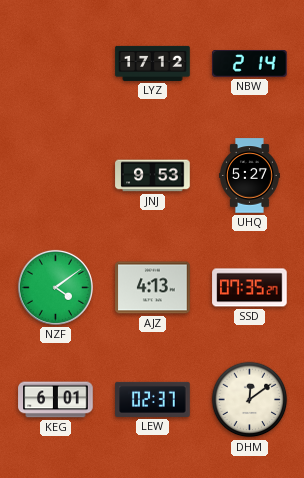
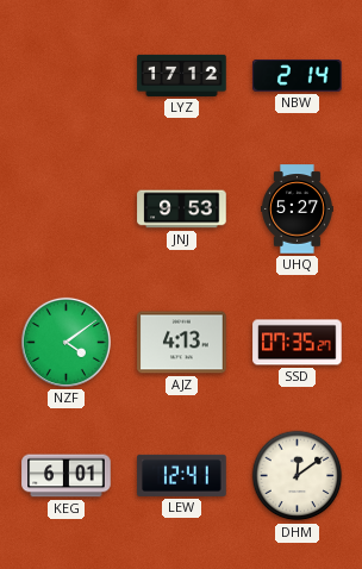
LEW: 02:37 -> 12:41 (182, 475)
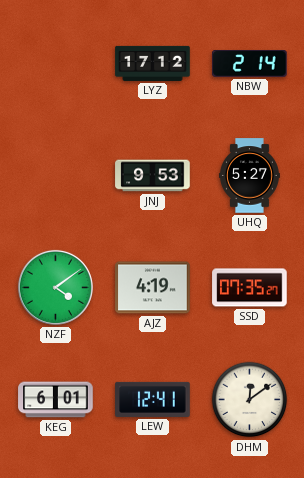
AJZ: 4:13 -> 4:19 (153, 288)
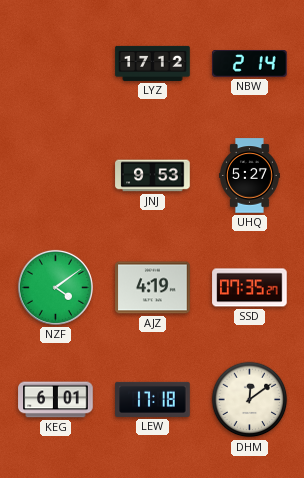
LEW: 12:41 -> 17:18 (153, 399)
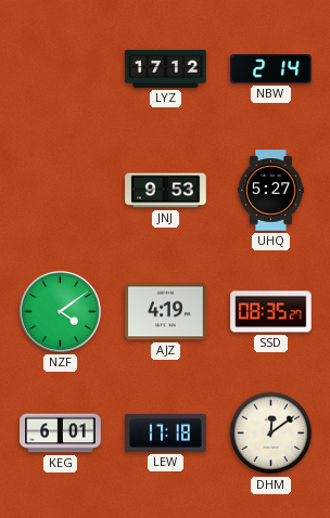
SSD: 07:35 -> 08:35 (271, 312)
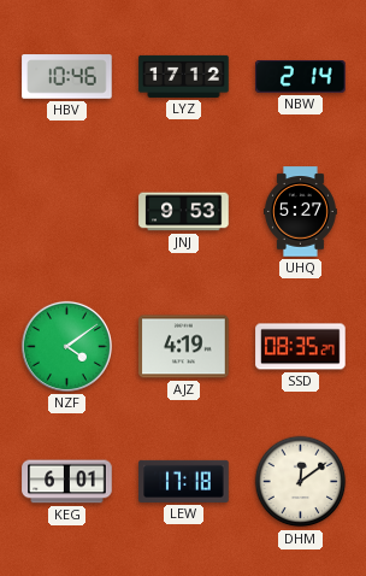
HBV: none -> 10:46 (67, 77)
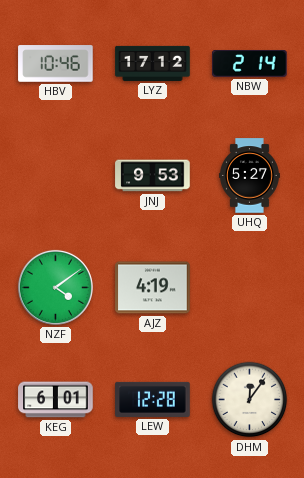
SSD: 08:35 -> none (301, 347)
LEW: 17:18 -> 12:28 (153, 399)
DHM: 12:09 -> 12:06 (250, 400)
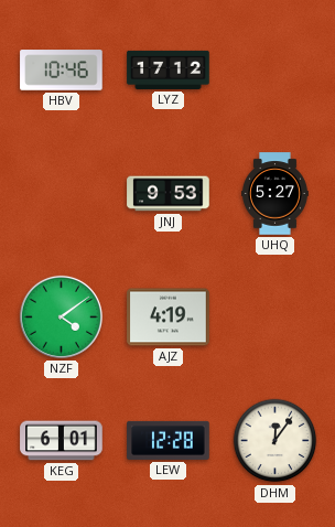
NBW: 2:14 -> none (250, 64)
